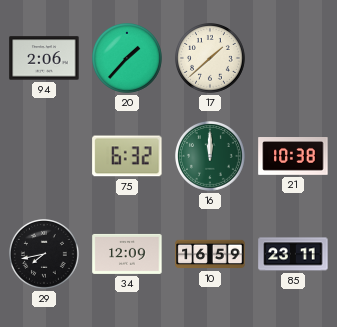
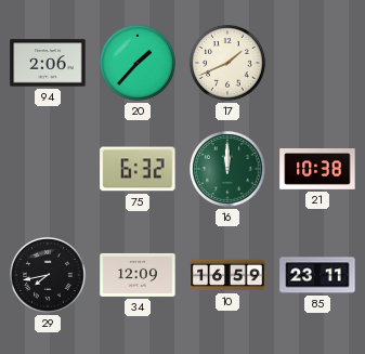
17: 1:38 -> 1:41 (229, 64)
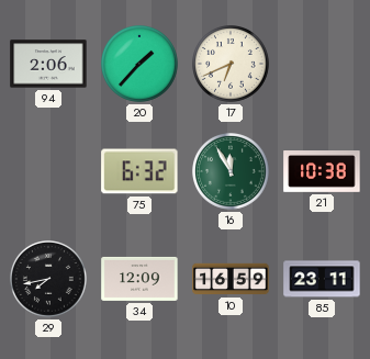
17: 1:41 -> 6:41 (232, 65)
16: 12:00 -> 11:55 (232, 172)
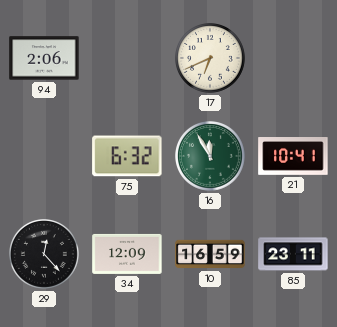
20: 1:37 -> none (141, 65)
21: 10:38 -> 10:41 (293, 157)
29: 7:43 -> 12:23 (45, 255)
